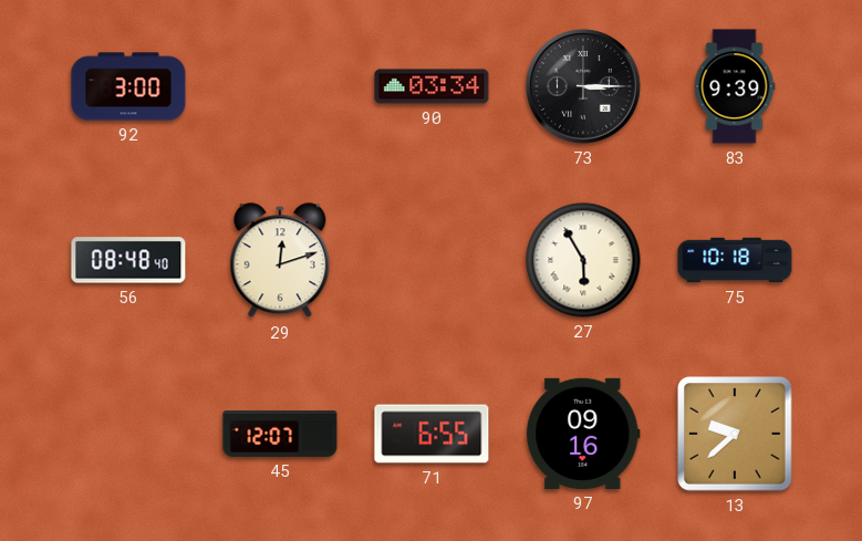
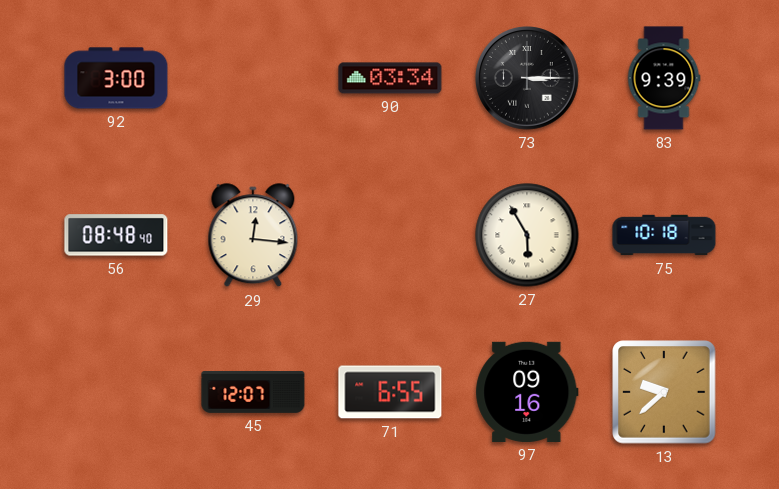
29: 12:12 -> 12:16 (253, 236)
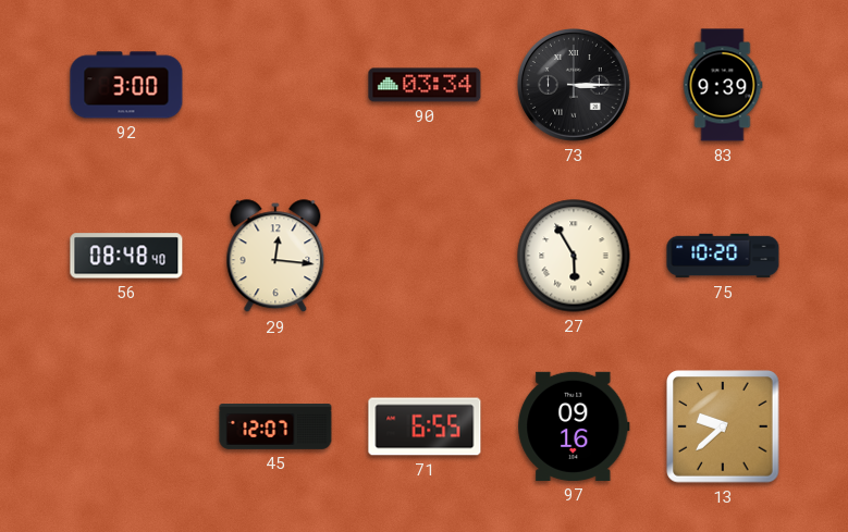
75: 10:18 -> 10:20 (723, 256)
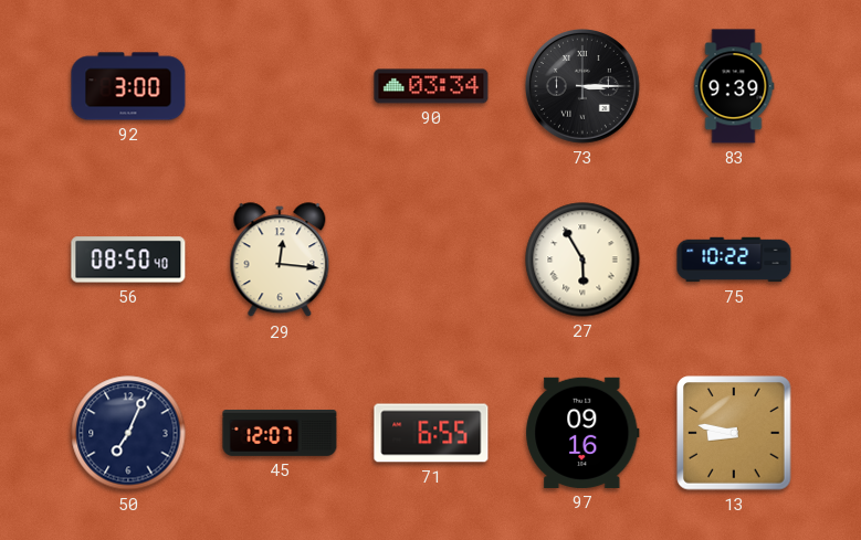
56: 08:48 -> 08:50 (128, 260)
75: 10:20 -> 10:22 (734, 260)
50: none -> 7:04 (128, 433)
13: 9:38 -> 8:47 (734, 433)
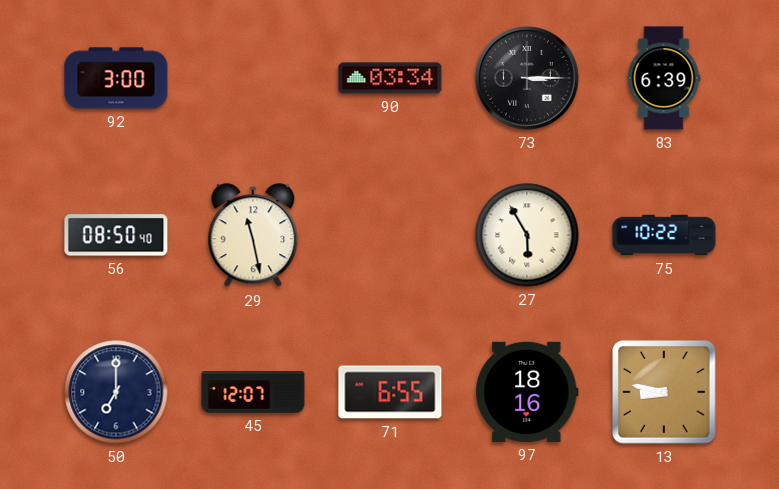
83: 9:39 -> 6:39 (664, 78)
29: 12:16 -> 11:28 (253, 236)
50: 7:04 -> 7:00 (116, 392)
97: 09:16 -> 18:16 (527, 392)
